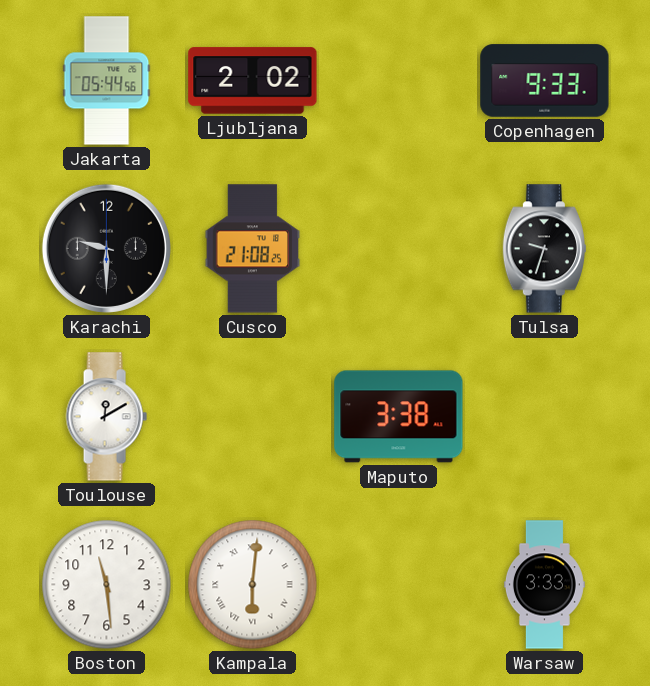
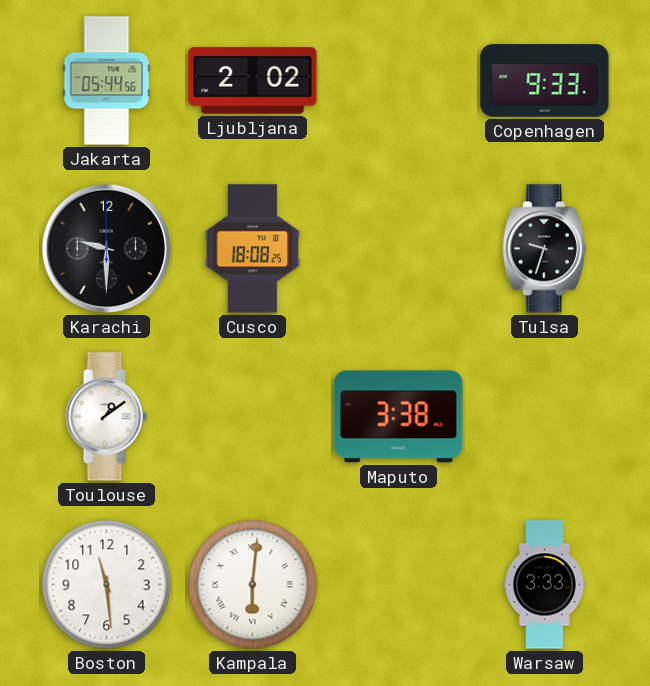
Cusco: 21:08 -> 18:08 (253, 249)
Toulouse: 12:10 -> 1:09 (106, 417)
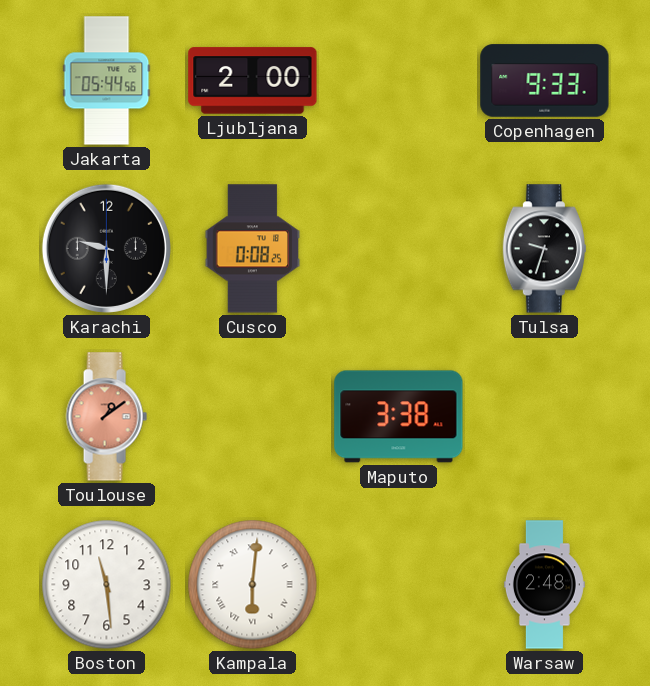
Ljubljana: 2:02 -> 2:00 (253, 81)
Cusco: 18:08 -> 0:08 (253, 249)
Toulouse dial: white -> salmon (106, 417)
Warsaw: 3:33 -> 2:48 (544, 585)
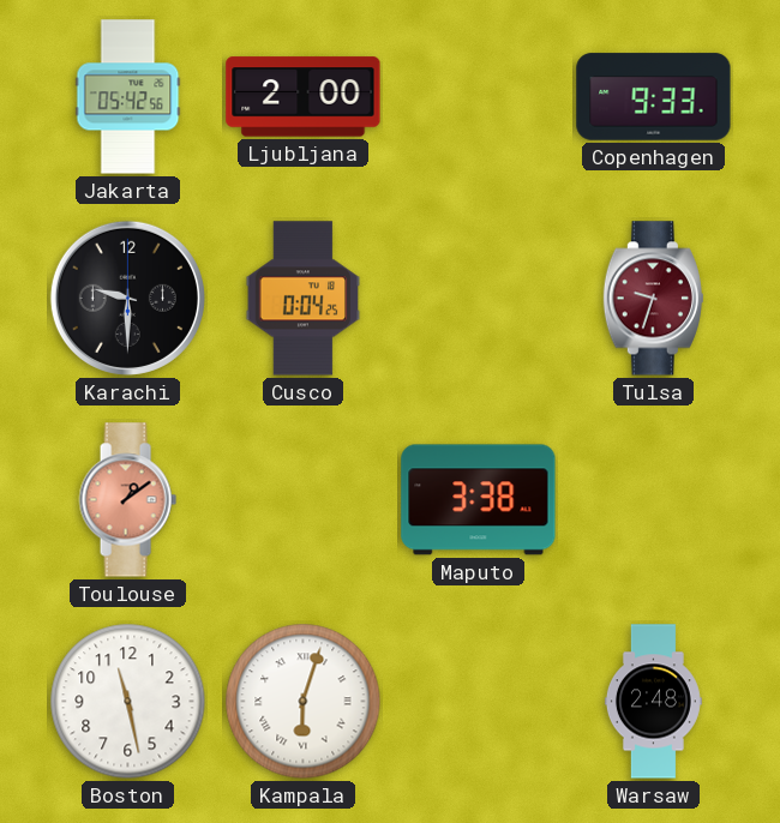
Jakarta: 05:44 -> 05:42 (128, 97)
Cusco: 0:08 -> 0:04 (304, 299)
Tulsa dial: black -> burgundy (653, 299)
Boston: 11:29 -> 11:28 (128, 702)
Kampala: 6:01 -> 6:03 (304, 702)
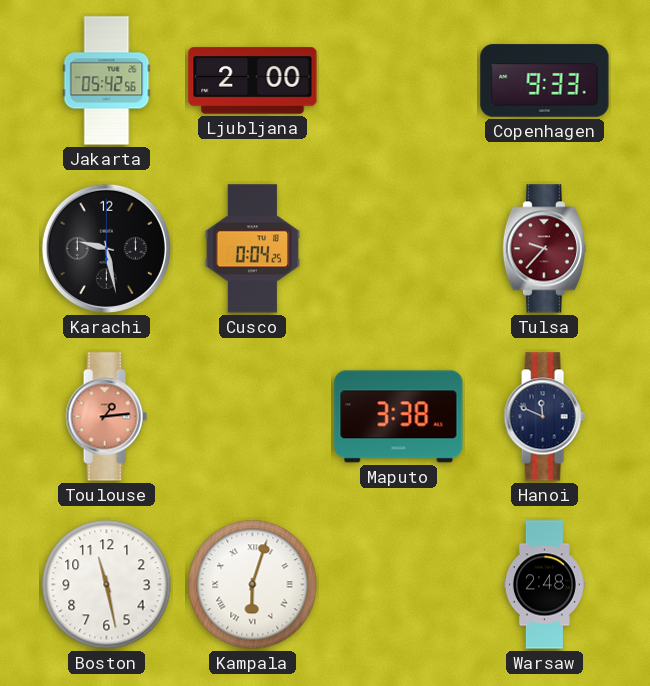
Karachi: 9:30 -> 9:28 (106, 248)
Tulsa: 9:33 -> 9:37 (544, 249)
Toulouse: 1:09 -> 1:14 (106, 417)
Hanoi: none -> 11:49 (544, 417)
